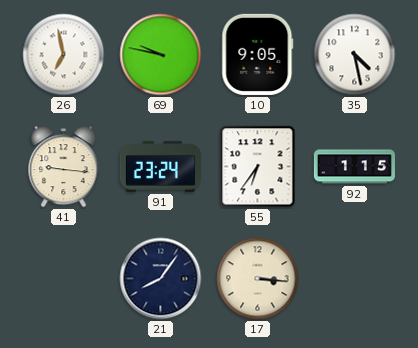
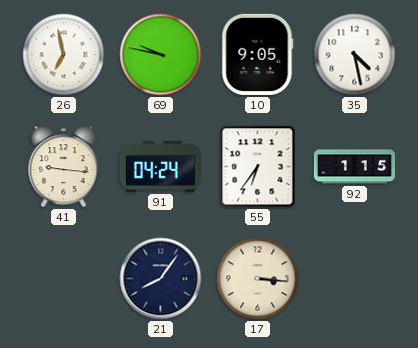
91: 23:24 -> 04:24 (160, 166)
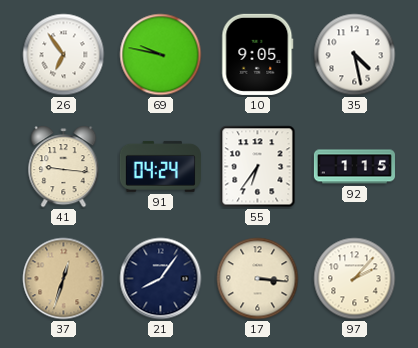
26: 6:58 -> 6:54 (64, 55)
37: none -> 12:33 (64, 279)
97: none -> 2:07 (355, 279)
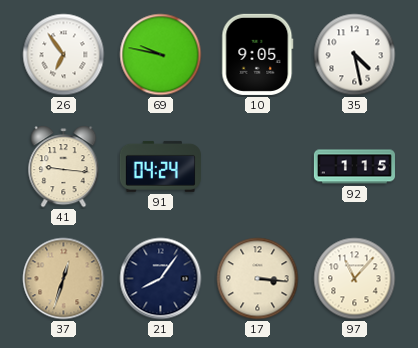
55: 6:36 -> none (258, 167)
97: 2:07 -> 11:07 (355, 279)
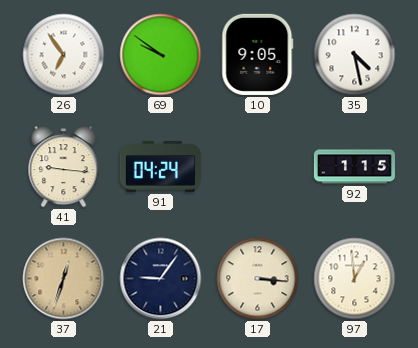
69: 9:47 -> 9:51 (161, 55)
21: 8:06 -> 9:06 (161, 279)
97: 11:07 -> 12:59 (355, 279)
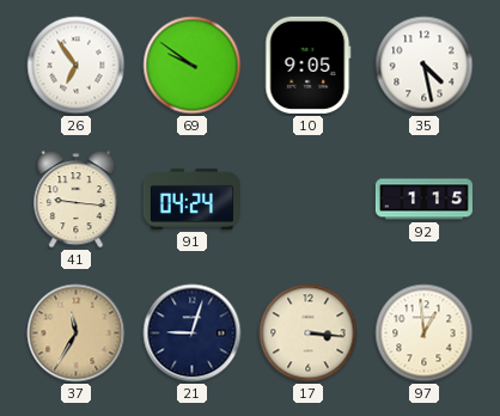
37: 12:33 -> 11:35 (77, 334)
21: 9:06 -> 9:03 (193, 334)
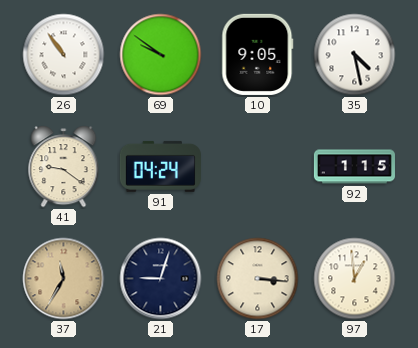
26: 6:54 -> 10:54 (64, 55)
41: 9:16 -> 9:21 (64, 167)
